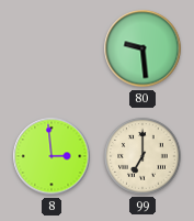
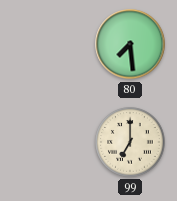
80: 9:29 -> 7:29 (130, 44)
8: 2:59 -> none (52, 156)
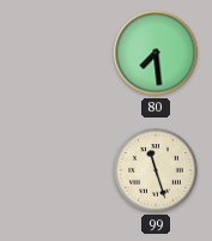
99: 7:00 -> 11:27 (156, 170)
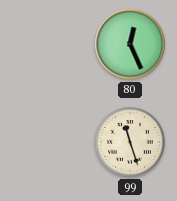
80: 7:29 -> 12:26 (130, 44)
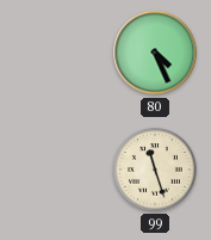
80: 12:26 -> 4:26 (155, 53)
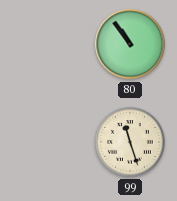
80: 4:26 -> 10:54 (130, 44)
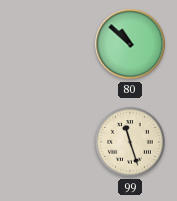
80: 10:54 -> 10:52 (130, 44)
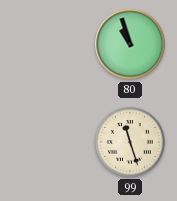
80: 10:52 -> 10:57 (130, 44)
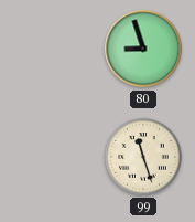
80: 10:57 -> 8:57 (143, 49)
